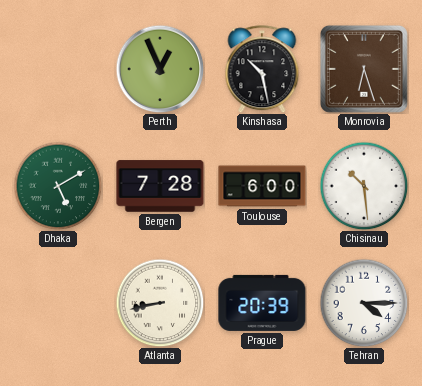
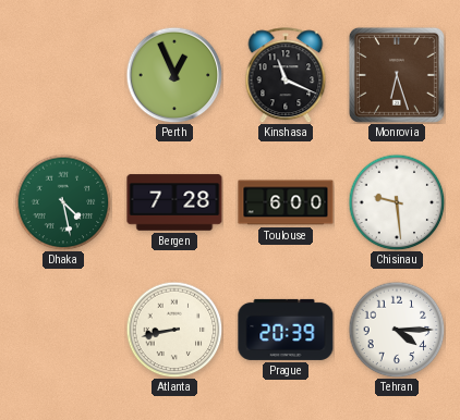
Kinshasa: 10:28 -> 11:19 (286, 75)
Dhaka: 5:10 -> 4:28 (63, 202)
Chisinau: 10:29 -> 9:29 (397, 202)
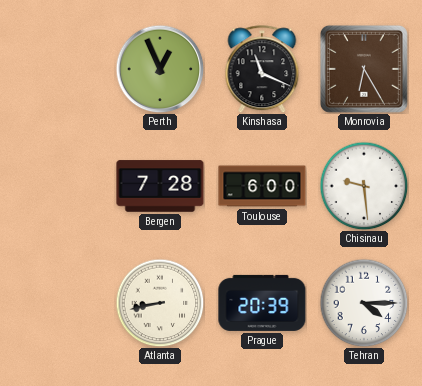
Monrovia: 6:27 -> 6:25 (364, 69)
Dhaka: 4:28 -> none (63, 202)
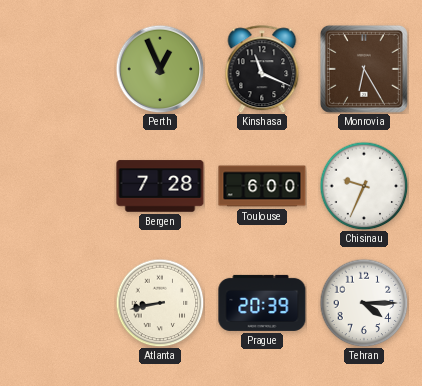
Chisinau: 9:29 -> 9:34 (364, 186)
